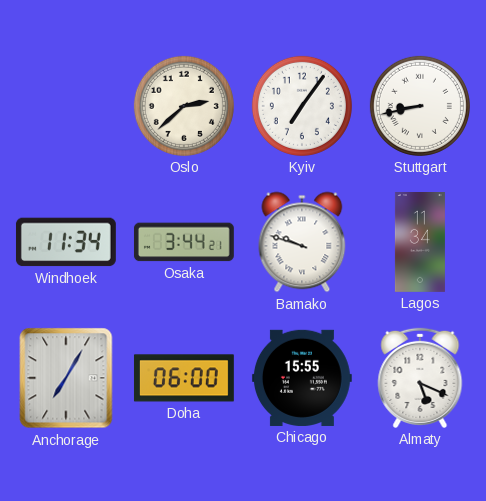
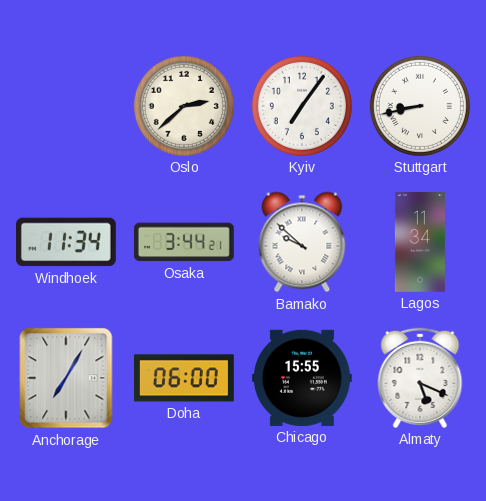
Bamako: 9:48 -> 9:52 (302, 242)
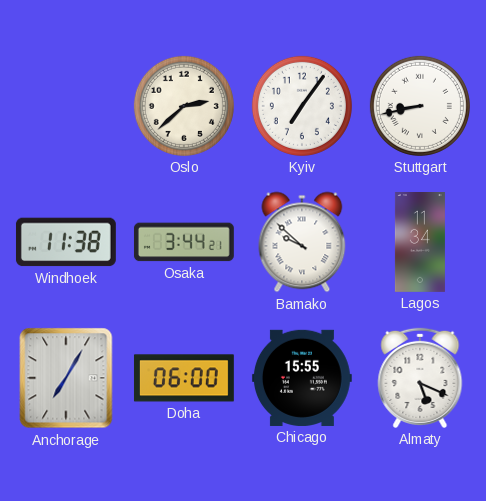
Windhoek: 11:34 -> 11:38 (66, 242)
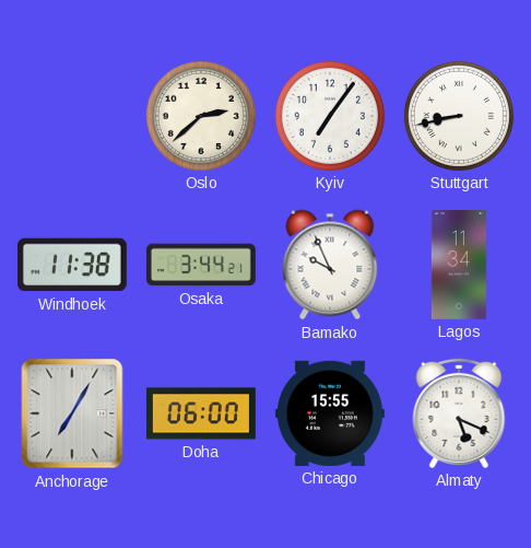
Bamako: 9:52 -> 9:56 (330, 265)
